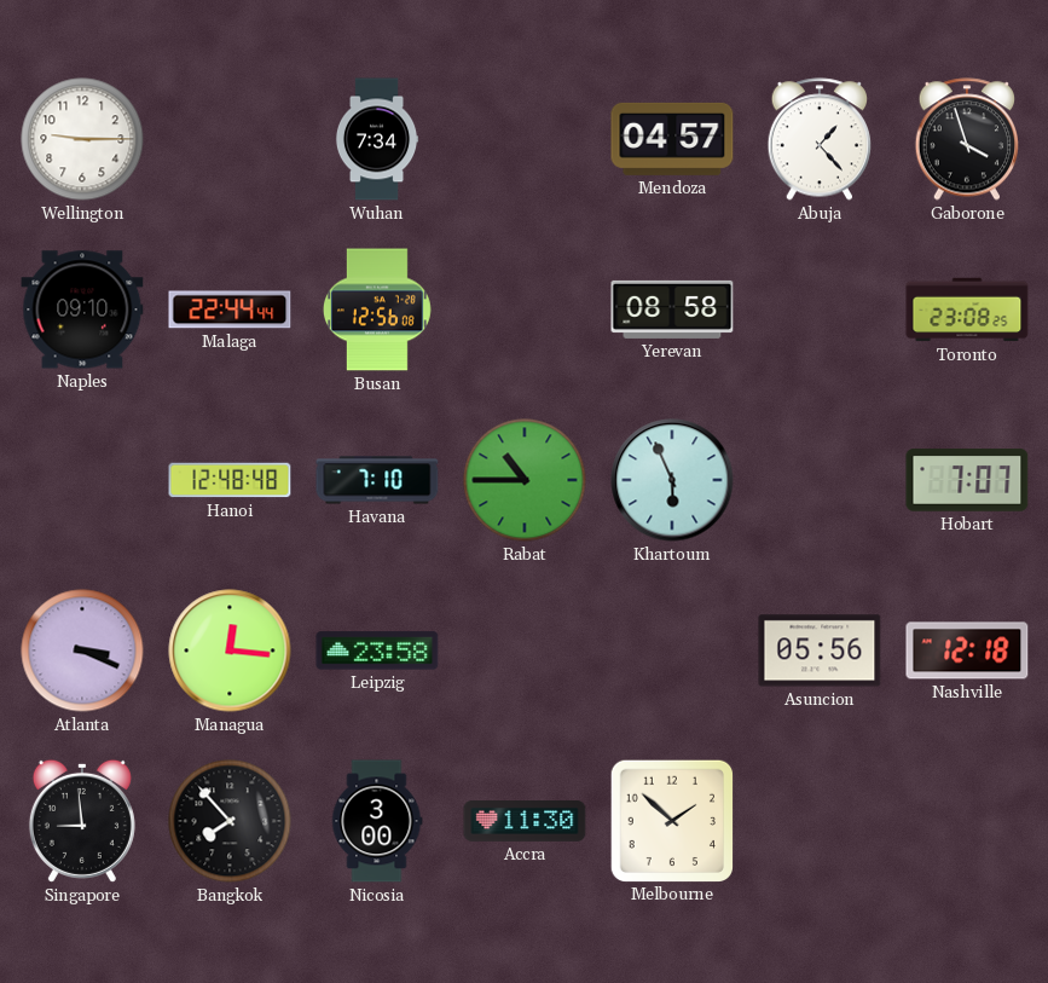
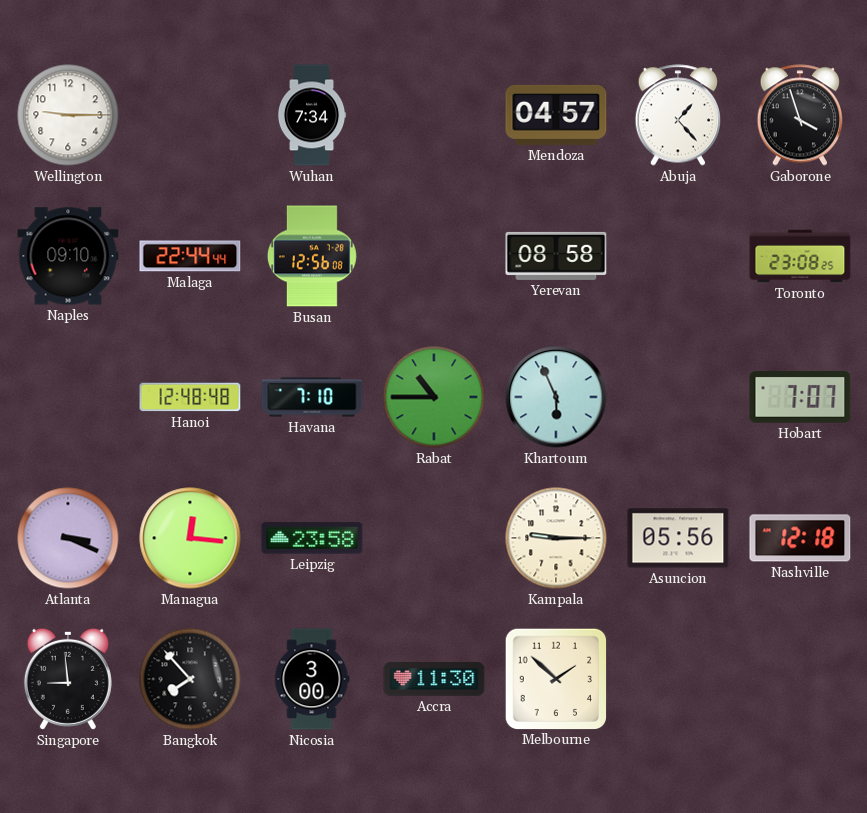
Kampala: none -> 9:15 (556, 538)
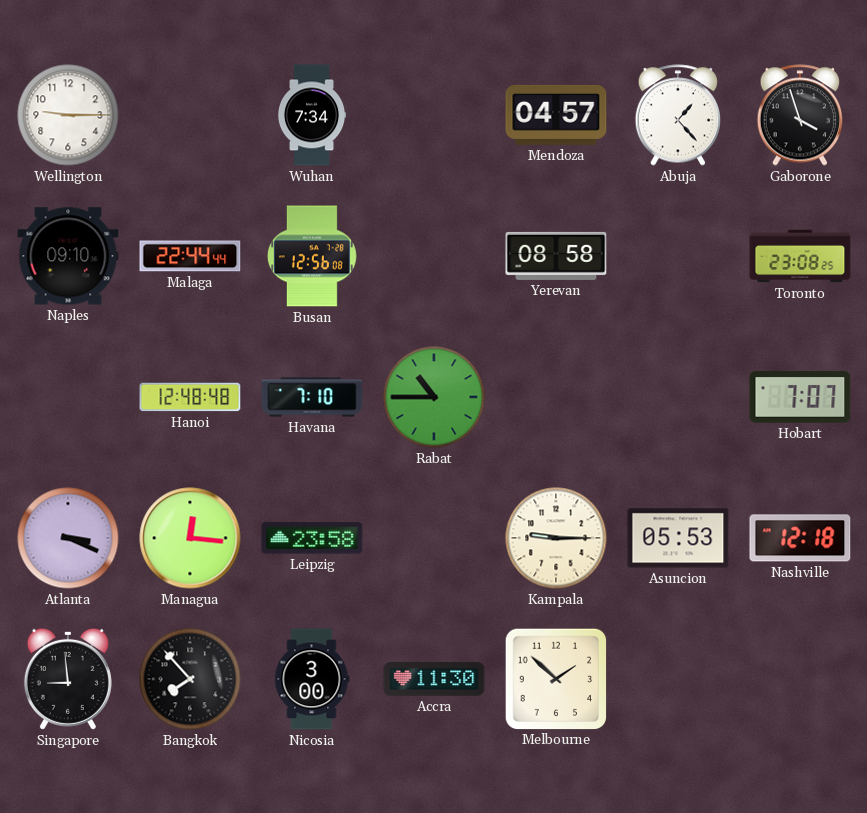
Khartoum: 5:56 -> none (556, 397)
Asuncion: 05:56 -> 05:53 (678, 538)
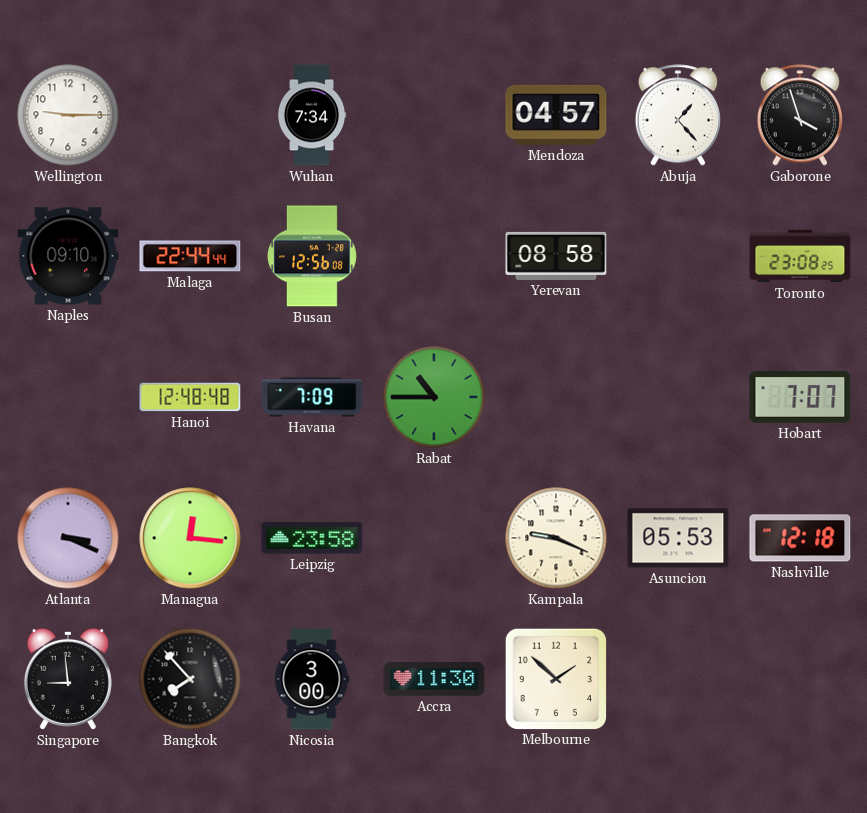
Havana: 7:10 -> 7:09 (312, 397)
Kampala: 9:15 -> 9:19 (556, 538)
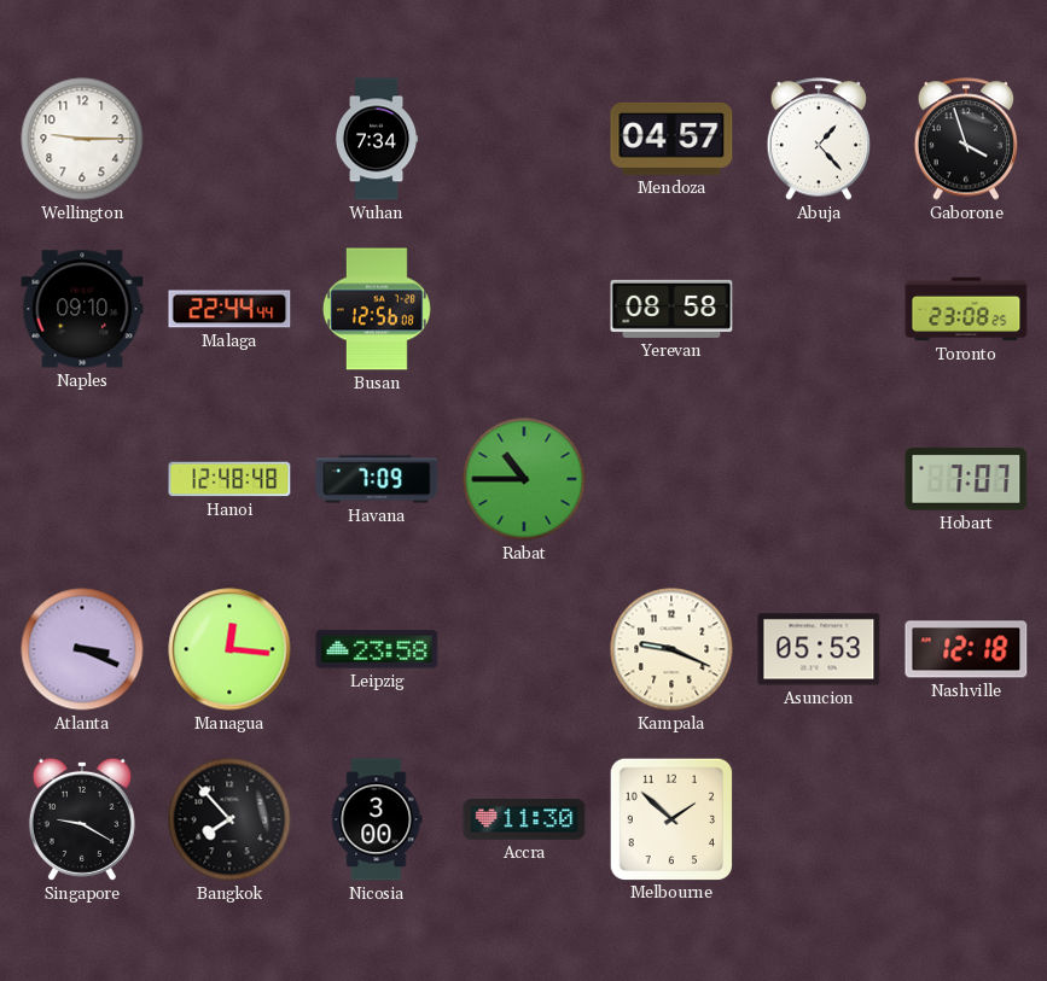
Singapore: 8:59 -> 9:20 (82, 819)
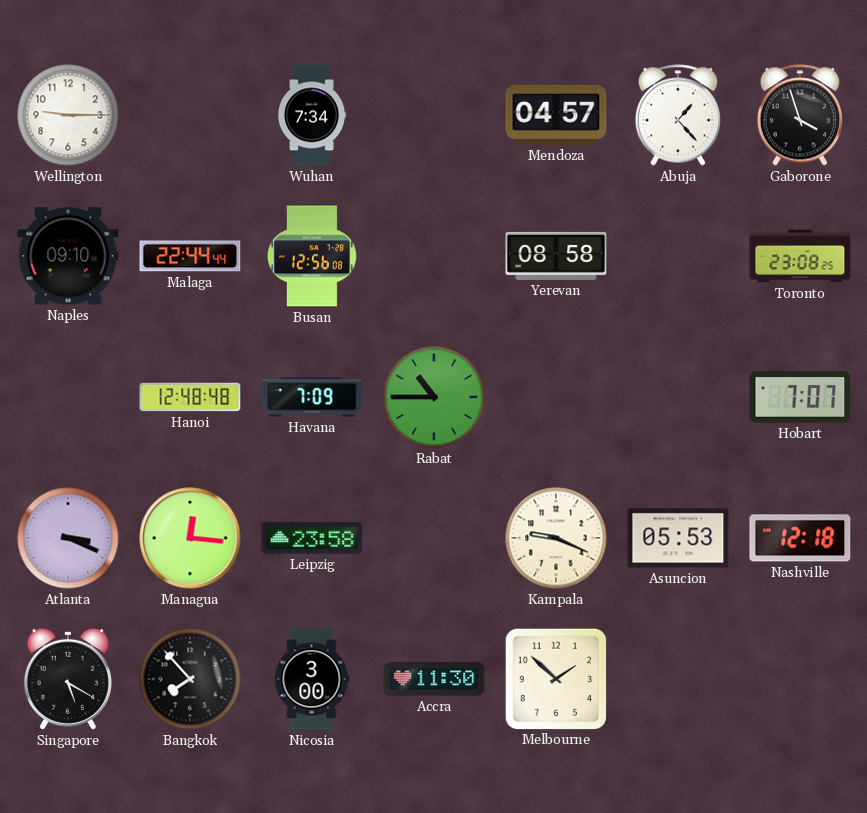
Singapore: 9:20 -> 5:20 (68, 679)
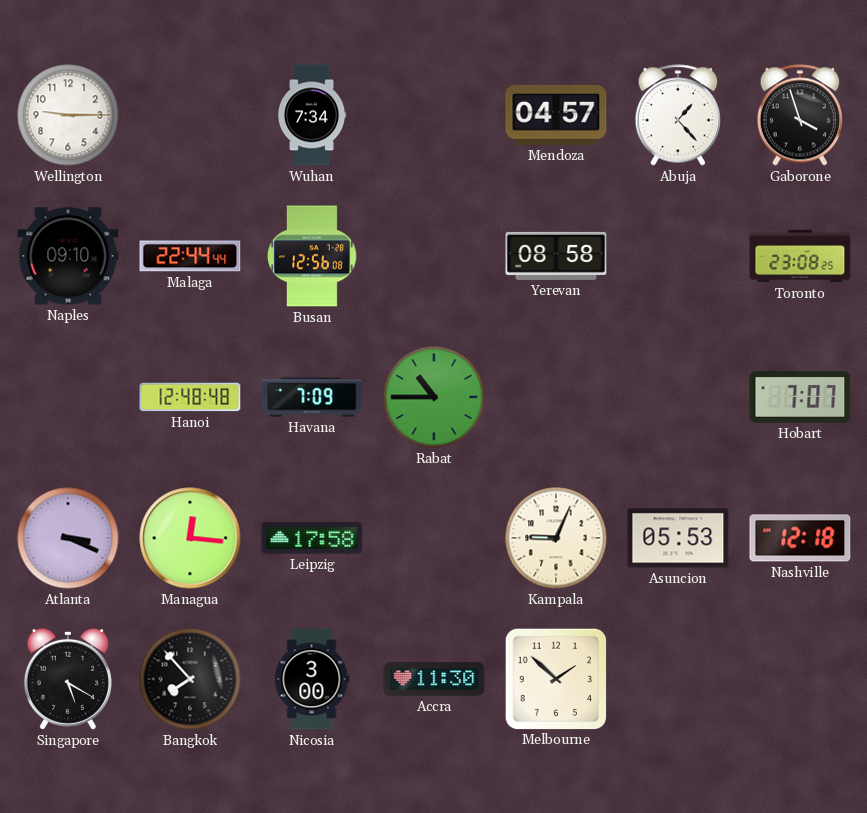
Leipzig: 23:58 -> 17:58 (312, 538)
Kampala: 9:19 -> 9:04 (556, 538)
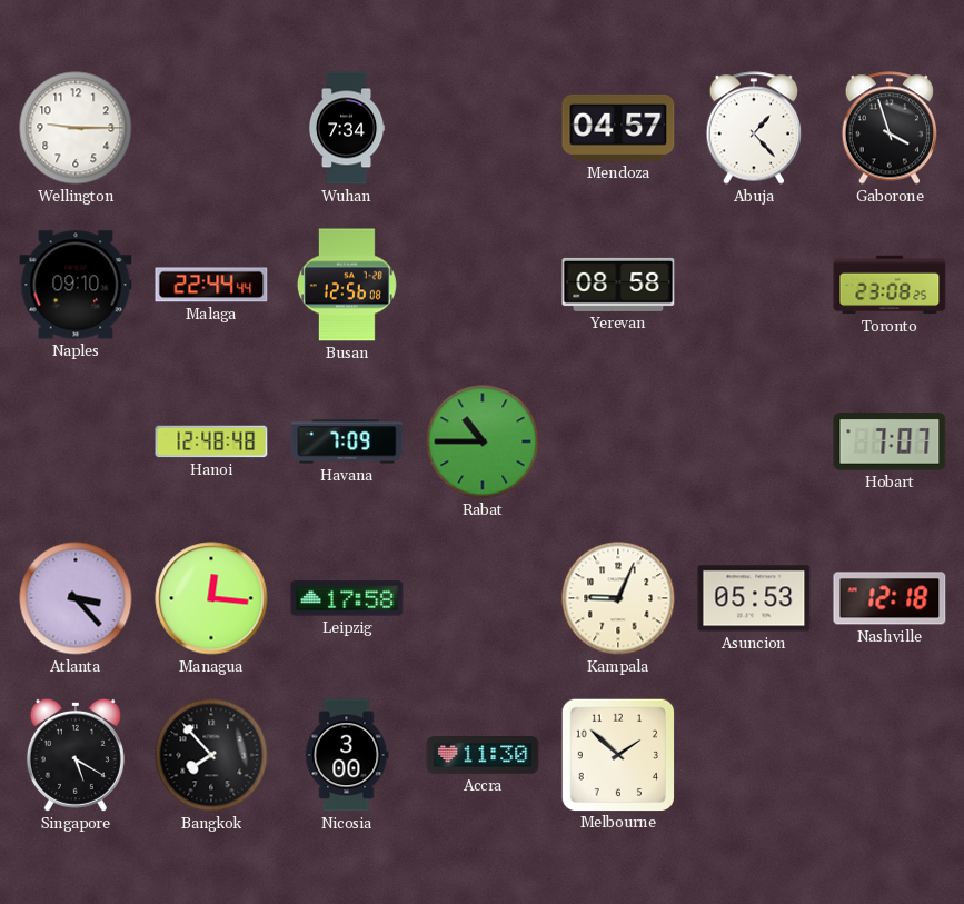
Atlanta: 3:19 -> 3:23 (76, 598)
